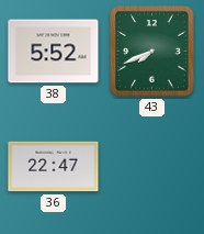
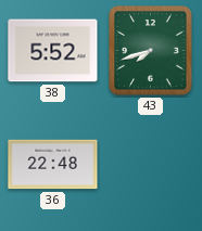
43: 7:41 -> 7:42 (151, 51)
36: 22:47 -> 22:48 (53, 165)
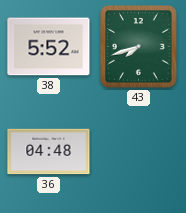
36: 22:48 -> 04:48 (49, 152)
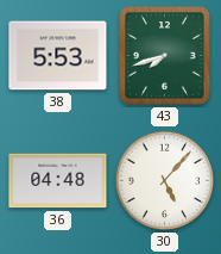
38: 5:52 -> 5:53 (58, 56)
30: none -> 5:07 (165, 181)
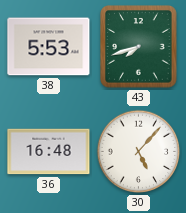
36: 04:48 -> 16:48 (49, 152)
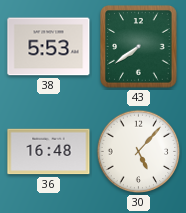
43: 7:42 -> 7:39 (139, 47)
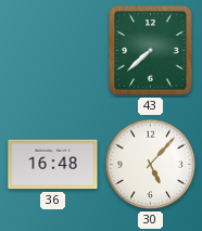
38: 5:53 -> none (49, 47)
43: 7:39 -> 7:38 (151, 51)
